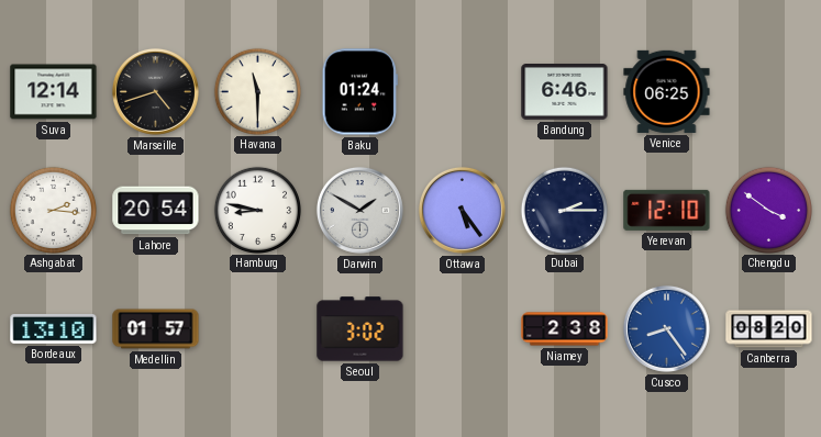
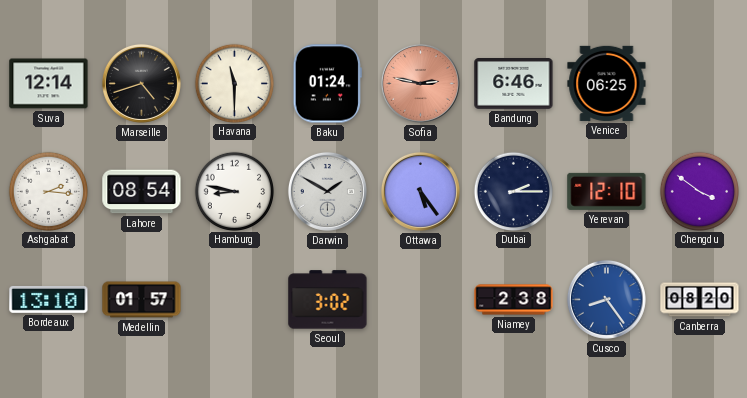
Sofia: none -> 2:47 (420, 83)
Lahore: 20:54 -> 08:54 (142, 192)
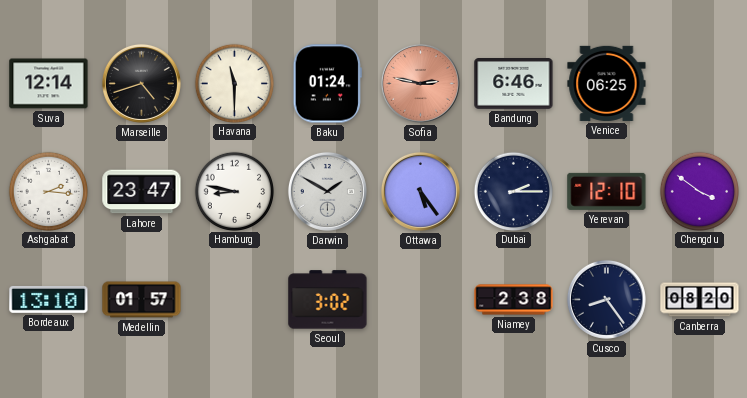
Lahore: 08:54 -> 23:47 (142, 192)
Cusco dial: blue -> navy (606, 299)
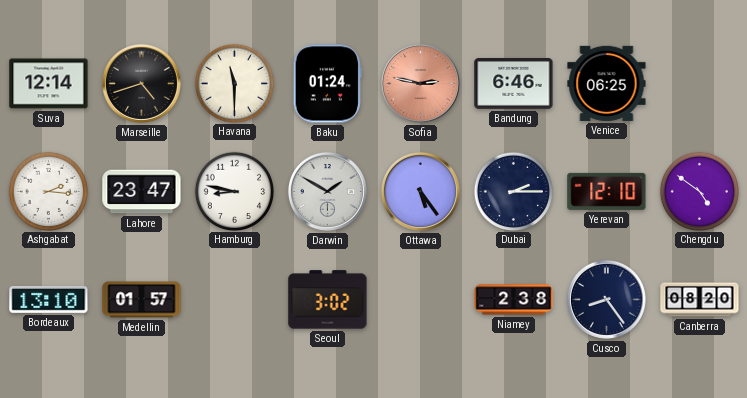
Chengdu: 3:51 -> 4:51 (699, 191)
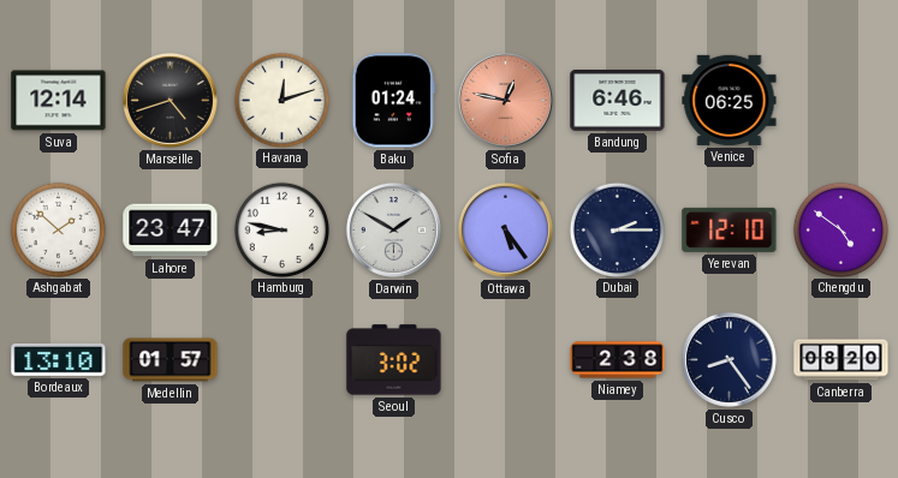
Havana: 11:30 -> 12:12 (281, 100)
Sofia: 2:47 -> 12:47 (505, 100)
Ashgabat: 2:16 -> 1:52 (58, 229)
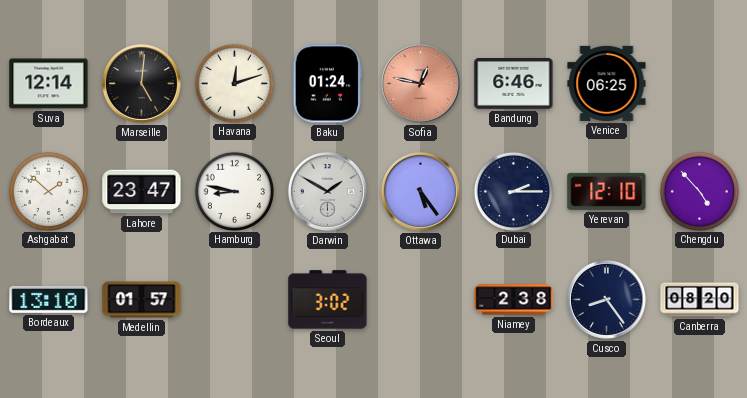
Marseille: 4:42 -> 5:01 (141, 83)
Chengdu: 4:51 -> 4:53 (699, 191)
